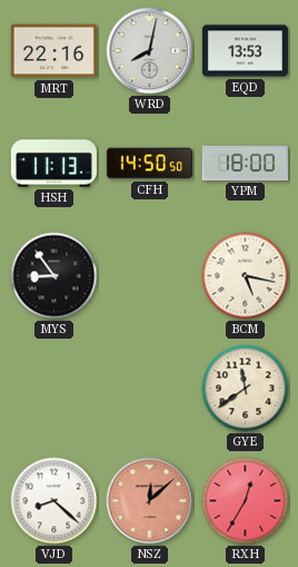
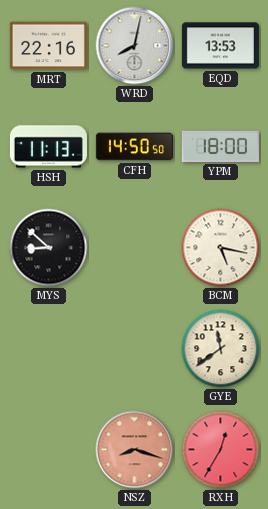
MYS: 8:54 -> 8:52 (49, 248)
VJD: 8:22 -> none (54, 501)
NSZ: 12:08 -> 8:18 (135, 450)
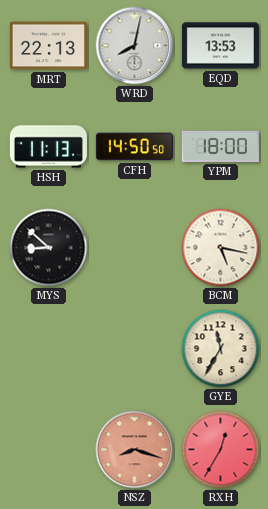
MRT: 22:16 -> 22:13 (48, 46)
GYE: 11:39 -> 11:35 (221, 349)
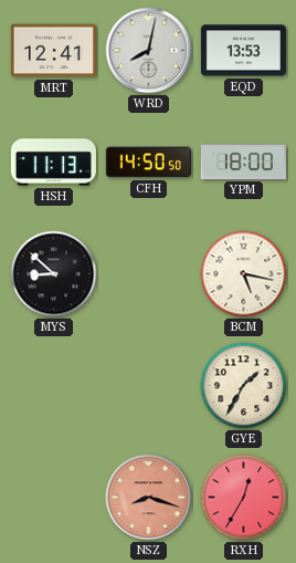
MRT: 22:13 -> 12:41 (53, 51)
GYE: 11:35 -> 1:35 (244, 386)
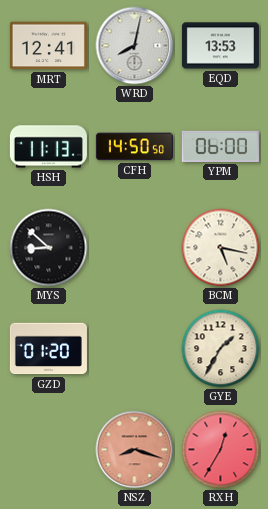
YPM: 18:00 -> 06:00 (220, 146)
GZD: none -> 01:20 (48, 349)
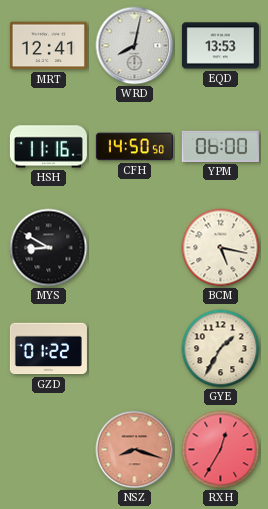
HSH: 11:13 -> 11:16 (48, 147)
MYS: 8:52 -> 8:50 (49, 248)
GZD: 01:20 -> 01:22 (48, 349)
